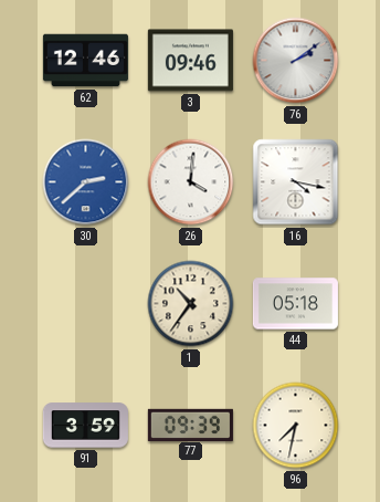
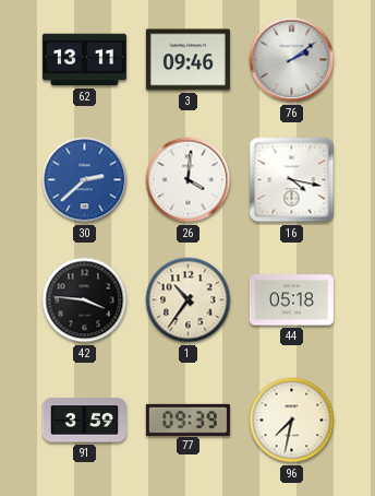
62: 12:46 -> 13:11 (84, 60)
42: none -> 3:46 (85, 300)
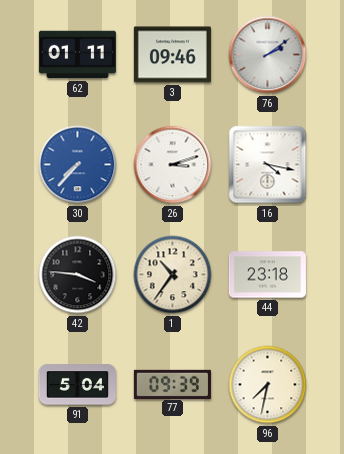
62: 13:11 -> 01:11 (77, 55)
30: 2:38 -> 7:37 (78, 165)
26: 4:01 -> 3:12 (173, 165)
44: 05:18 -> 23:18 (267, 275)
91: 3:59 -> 5:04 (77, 385)
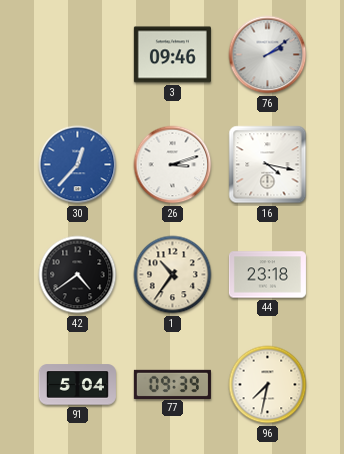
62: 01:11 -> none (77, 55)
30: 7:37 -> 12:37 (78, 165)
42: 3:46 -> 4:39 (78, 275)
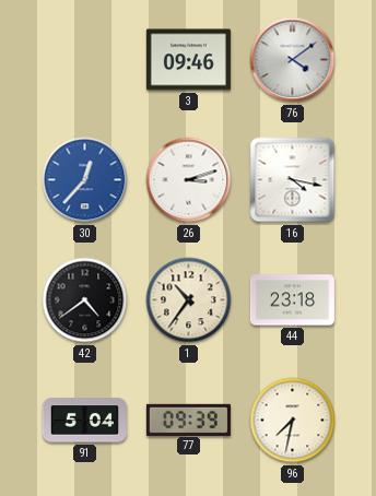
76: 2:09 -> 4:09 (293, 60)
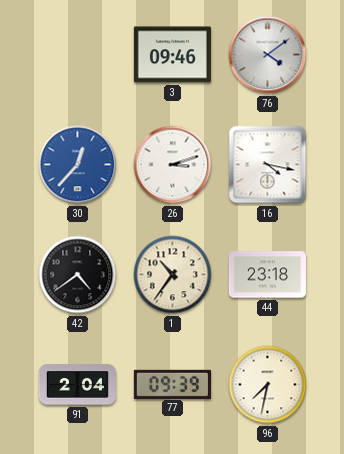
91: 5:04 -> 2:04 (77, 385)
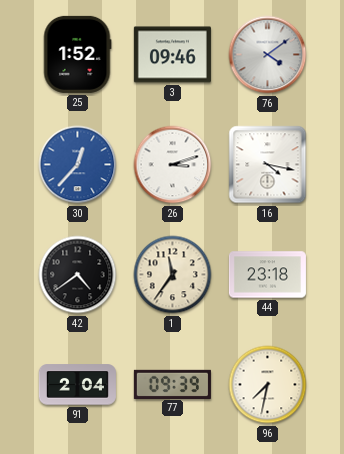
25: none -> 1:52 (77, 54)
1: 10:36 -> 11:36 (173, 275)
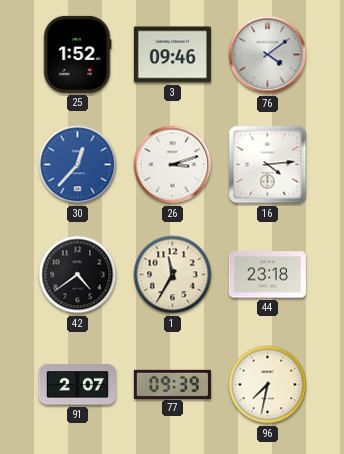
16: 4:17 -> 4:14 (268, 165)
1: 11:36 -> 11:35 (173, 275)
91: 2:04 -> 2:07 (77, 385)
